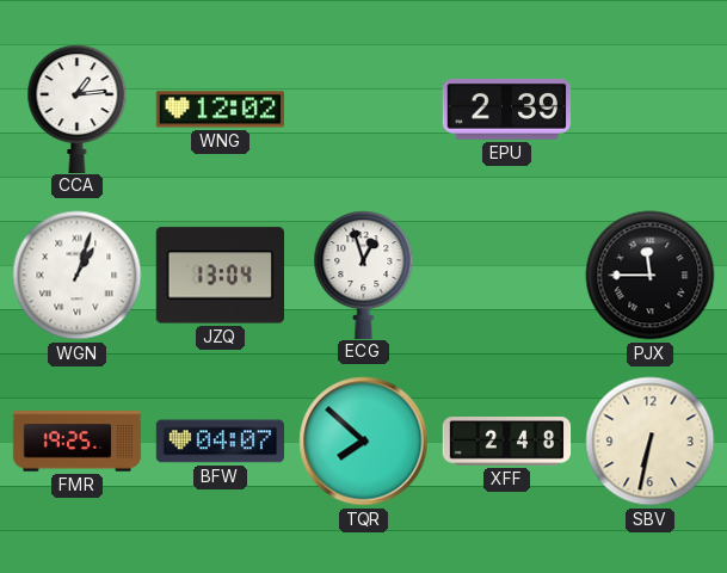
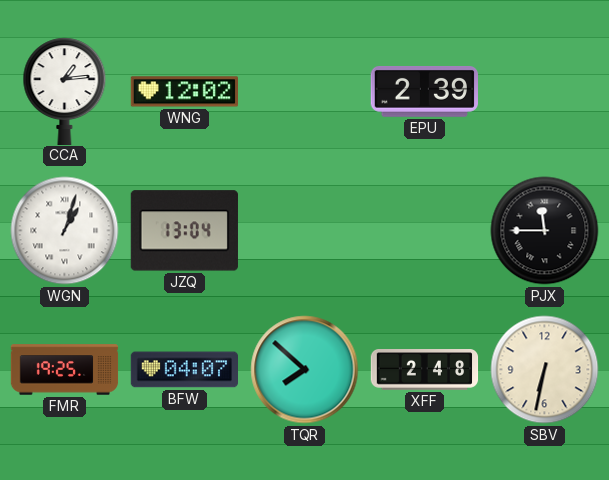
ECG: 12:57 -> none (364, 275)
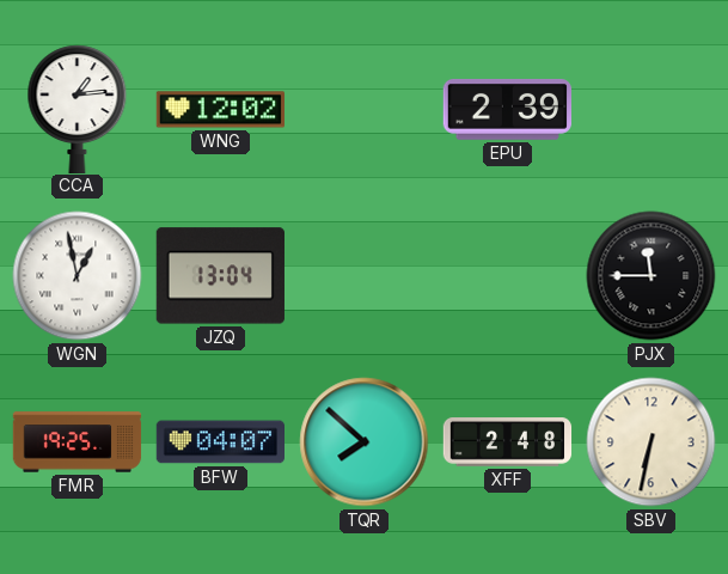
WGN: 1:03 -> 12:58 (78, 276)
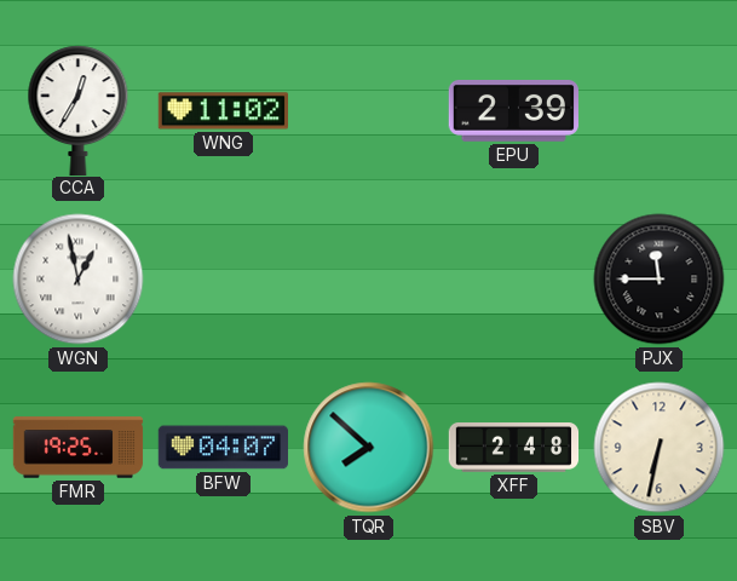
CCA: 1:14 -> 12:35 (79, 110)
WNG: 12:02 -> 11:02 (223, 111)
JZQ: 13:04 -> none (220, 276)
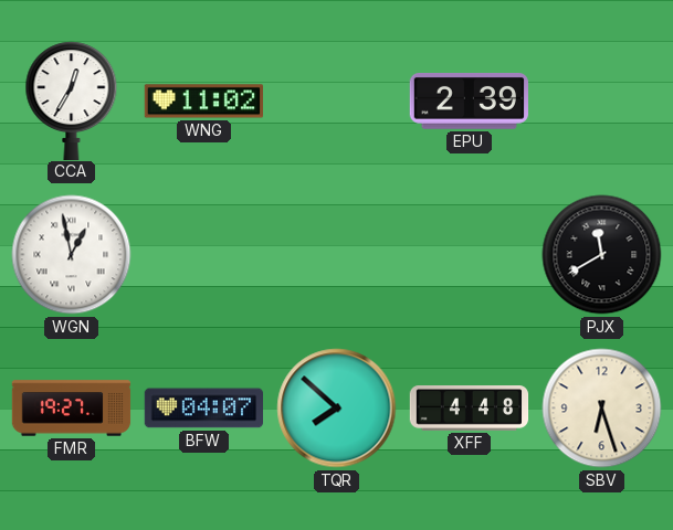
PJX: 11:45 -> 11:40 (602, 255)
FMR: 19:25 -> 19:27 (72, 409)
XFF: 2:48 -> 4:48 (470, 409)
SBV: 6:32 -> 6:27 (602, 409)
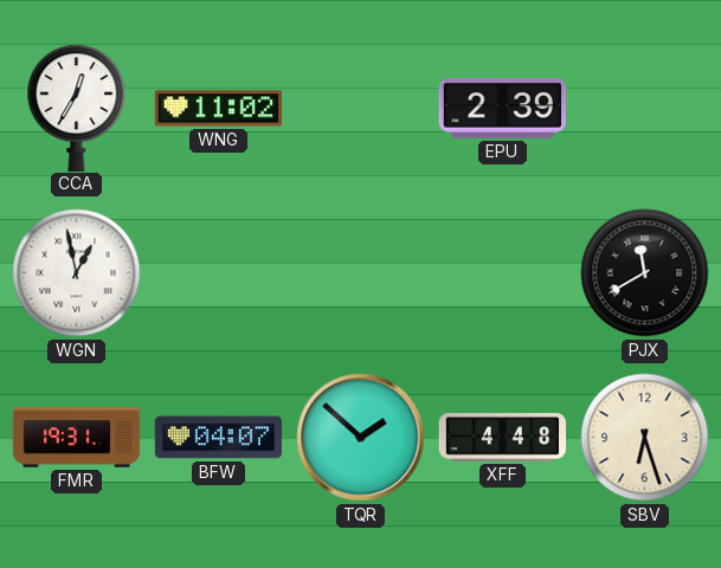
FMR: 19:27 -> 19:31 (77, 438)
TQR: 7:52 -> 1:52 (361, 438)
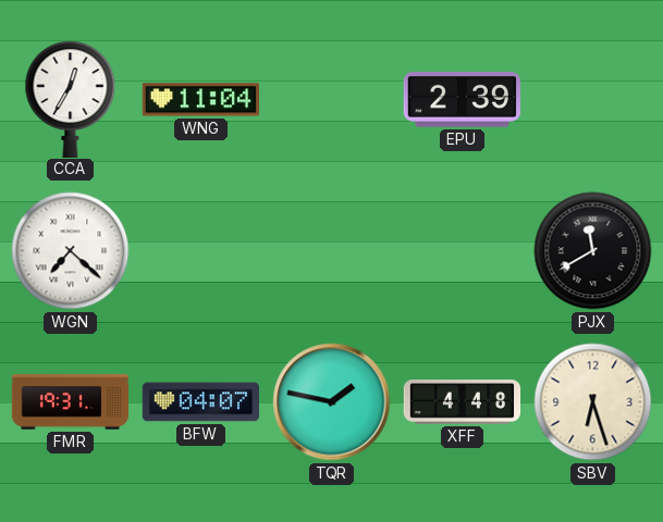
WNG: 11:02 -> 11:04 (200, 100)
WGN: 12:58 -> 7:22 (71, 251)
TQR: 1:52 -> 1:47 (332, 402)
